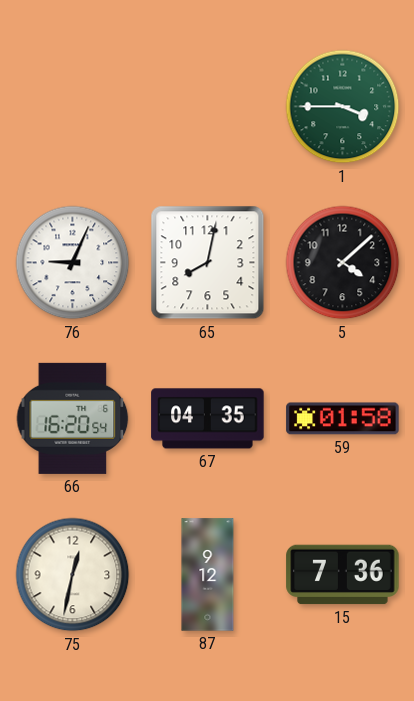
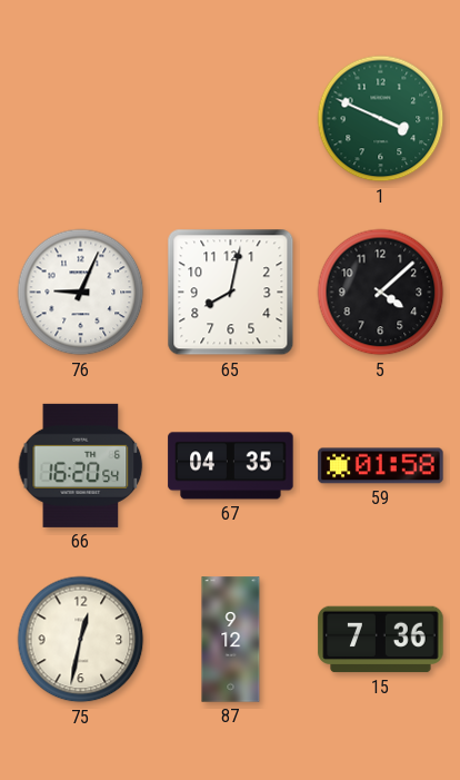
1: 3:45 -> 3:49 (381, 119)
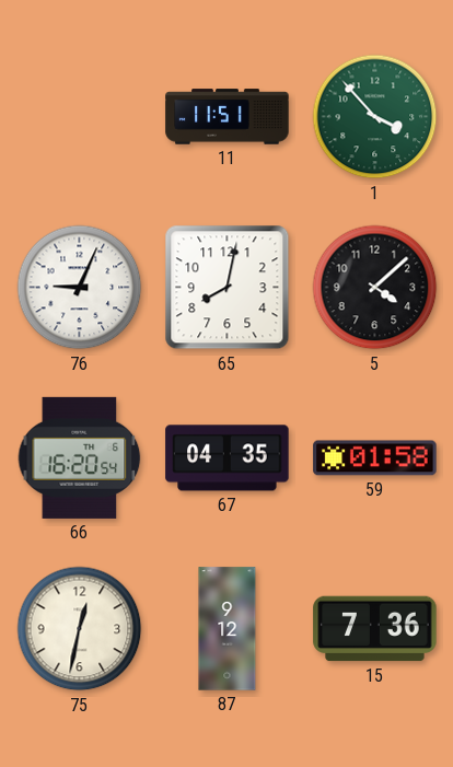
11: none -> 11:51 (228, 117)
1: 3:49 -> 3:53 (375, 117)
